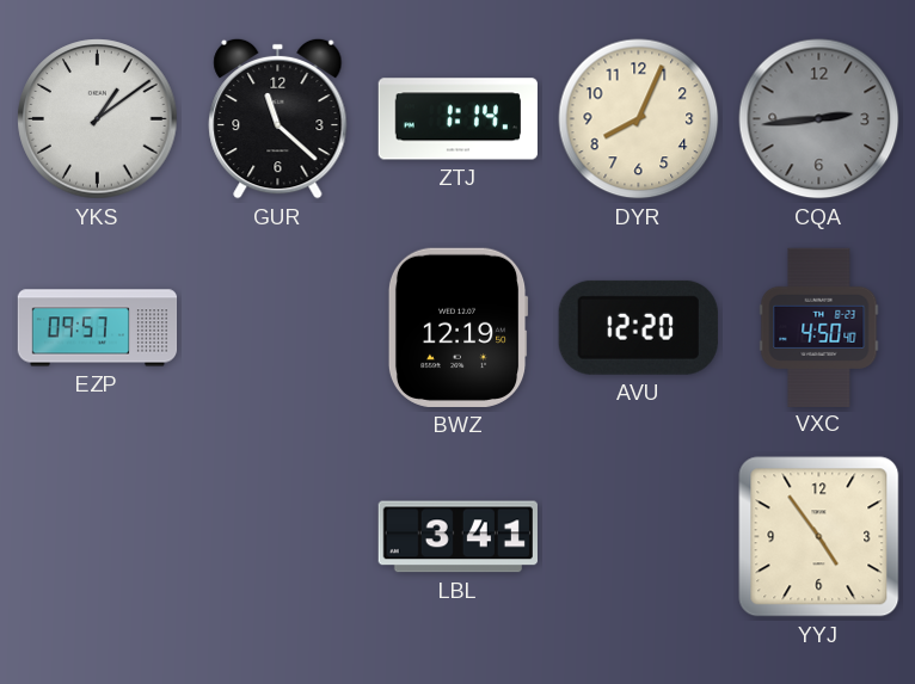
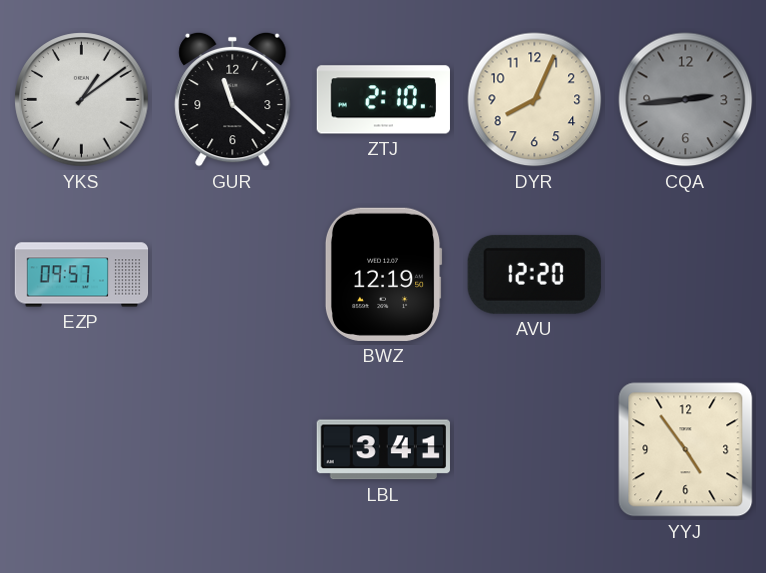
ZTJ: 1:14 -> 2:10 (383, 100)
VXC: 4:50 -> none (819, 327)
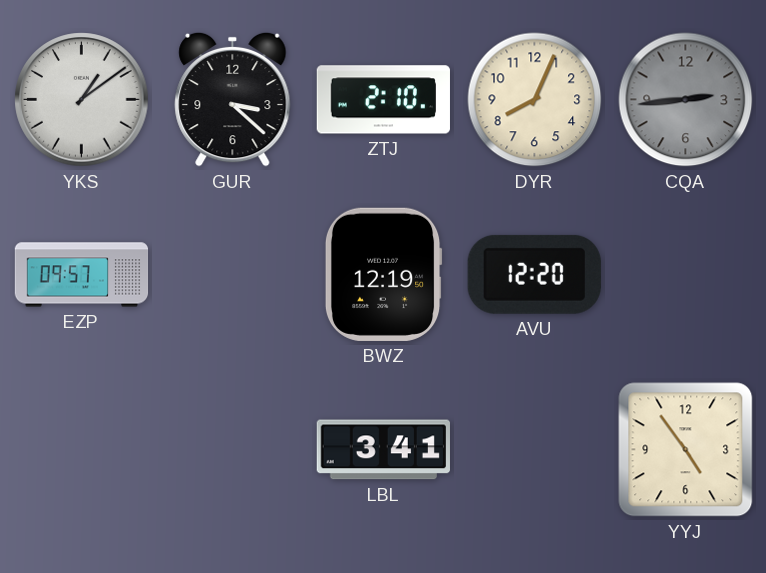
GUR: 11:22 -> 3:22 (233, 99)
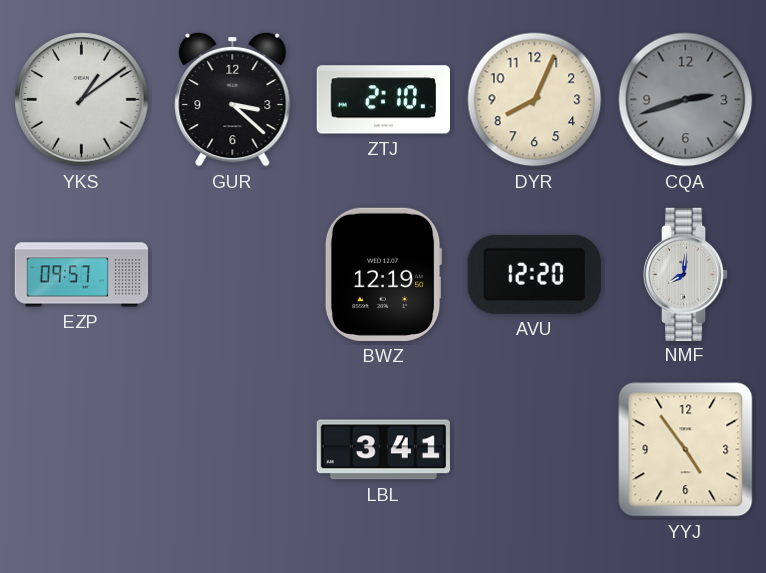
CQA: 2:44 -> 2:42 (686, 100)
NMF: none -> 8:01 (686, 274)
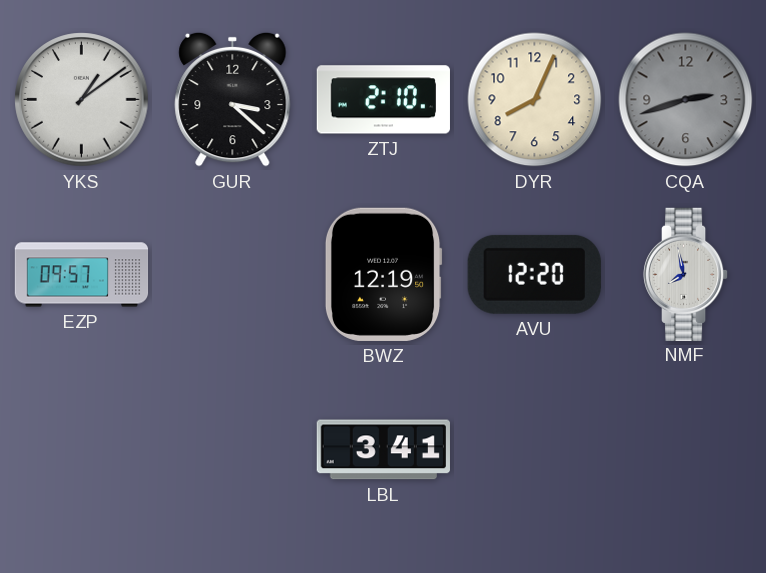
NMF: 8:01 -> 7:58 (686, 274)
YYJ: 4:54 -> none (686, 450)
